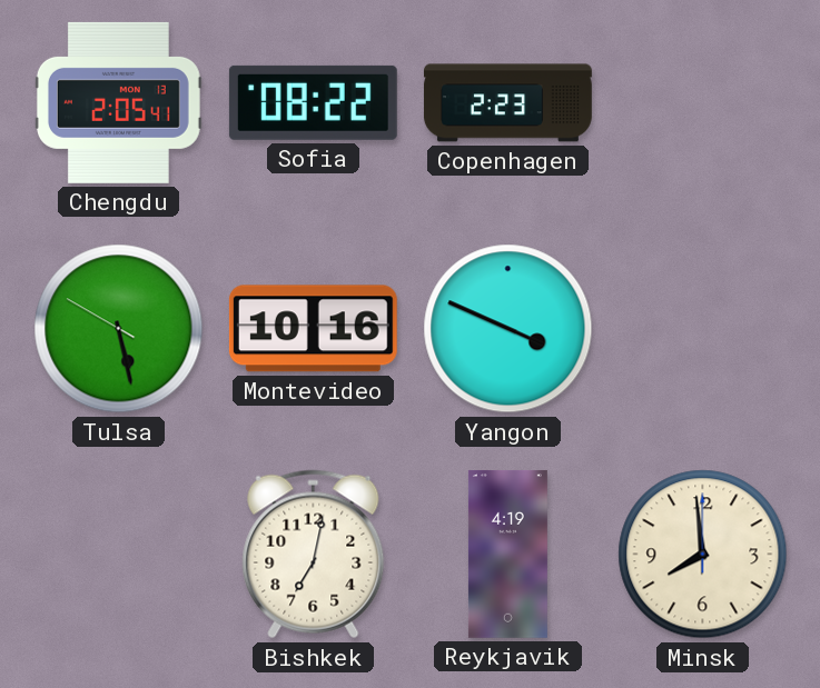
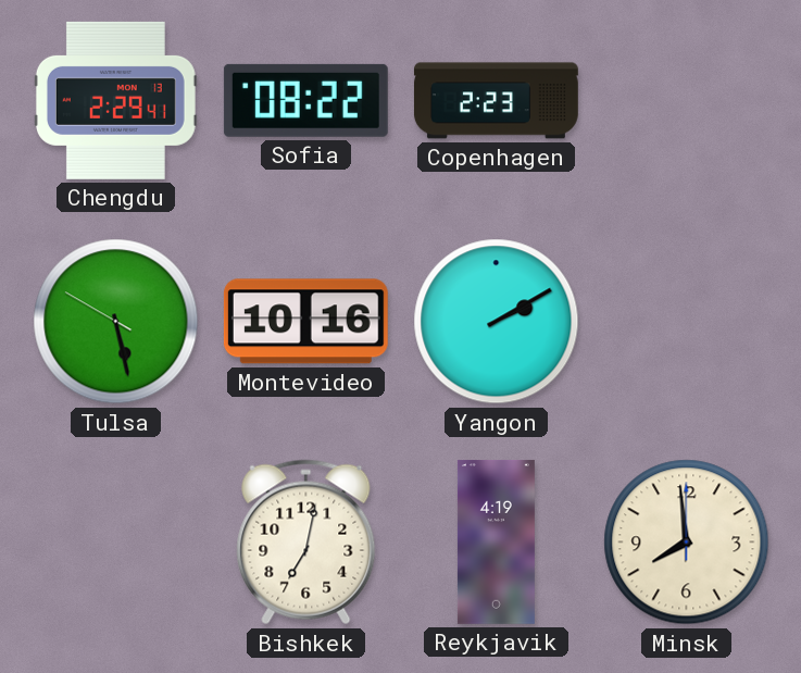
Chengdu: 2:05 -> 2:29 (115, 100)
Yangon: 3:49 -> 2:10 (497, 322)
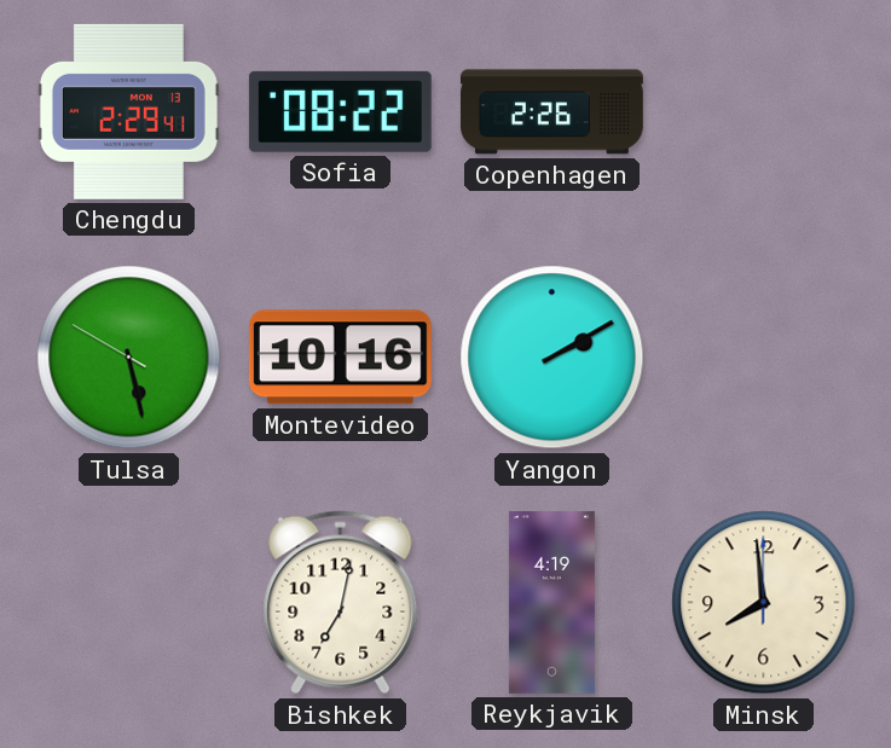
Copenhagen: 2:23 -> 2:26 (551, 112)
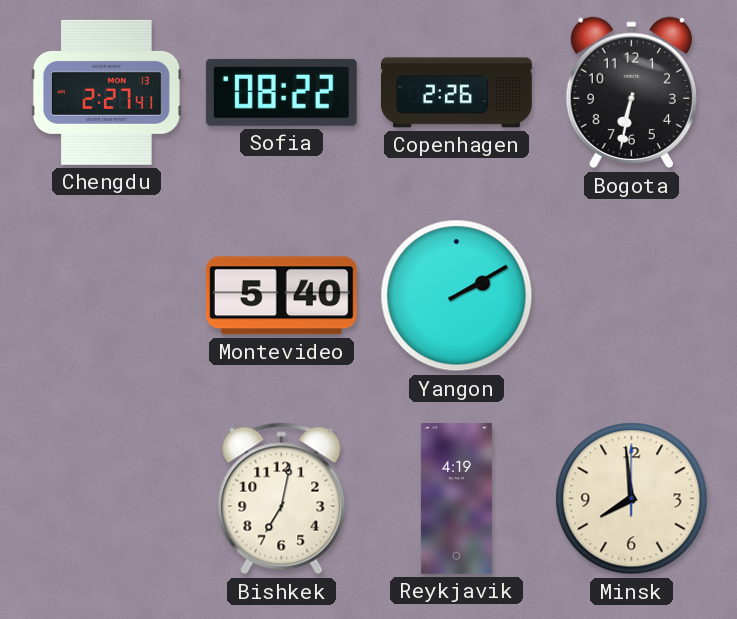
Chengdu: 2:29 -> 2:27 (106, 92)
Bogota: none -> 6:32 (631, 93)
Tulsa: 5:27 -> none (129, 358)
Montevideo: 10:16 -> 5:40 (281, 296)
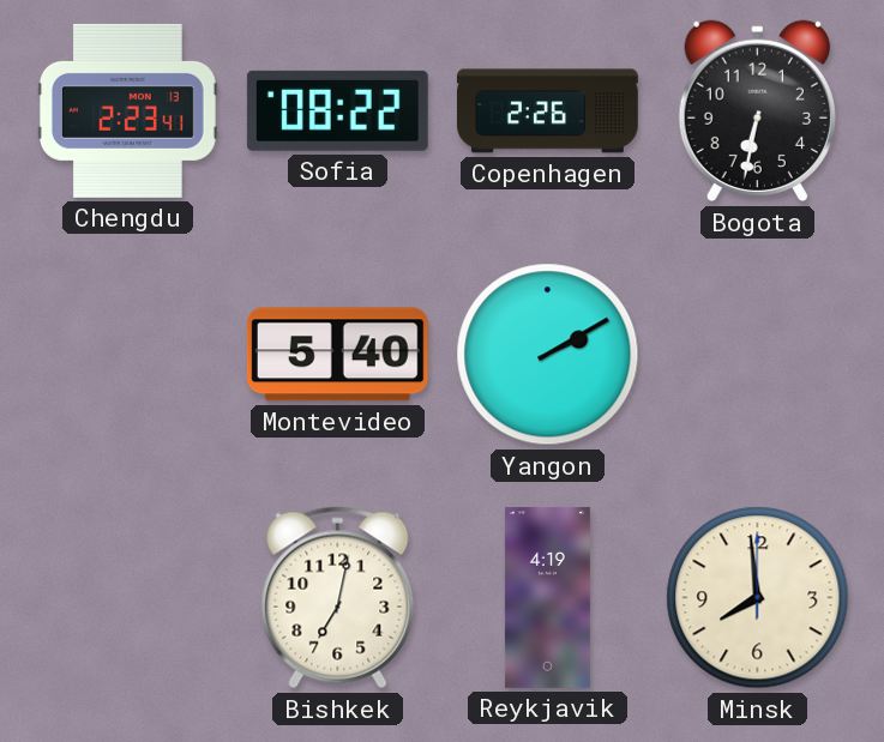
Chengdu: 2:27 -> 2:23 (127, 110)
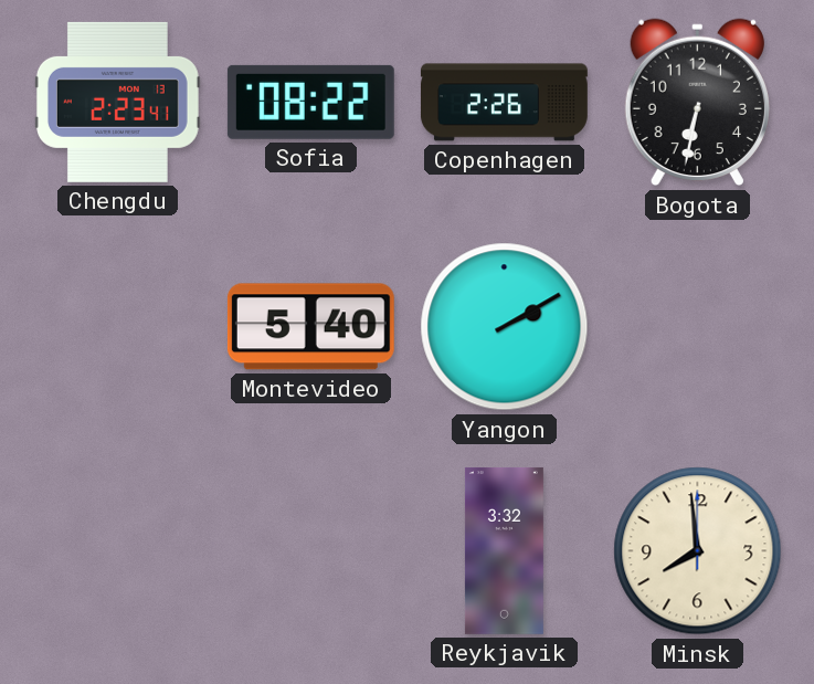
Bishkek: 7:02 -> none (338, 598)
Reykjavik: 4:19 -> 3:32 (504, 550)
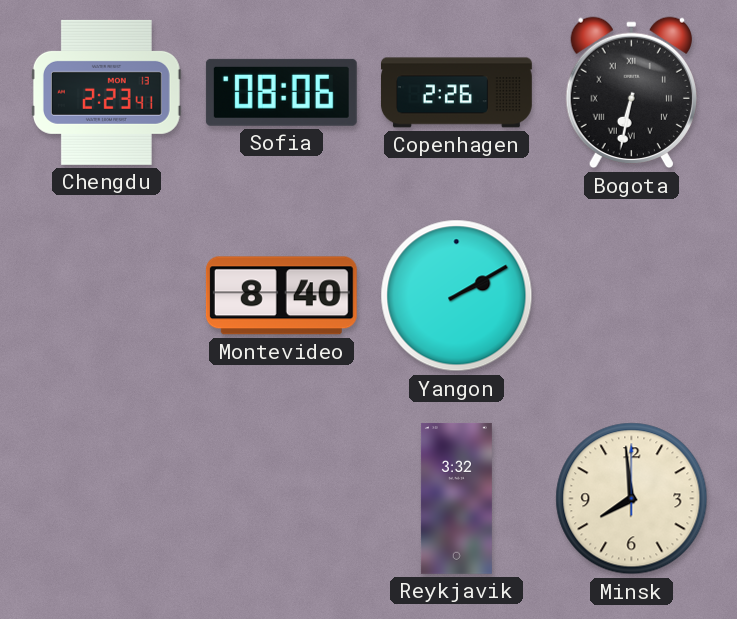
Sofia: 08:22 -> 08:06 (281, 92)
Bogota numerals: Arabic -> Roman (631, 93)
Montevideo: 5:40 -> 8:40 (281, 296)
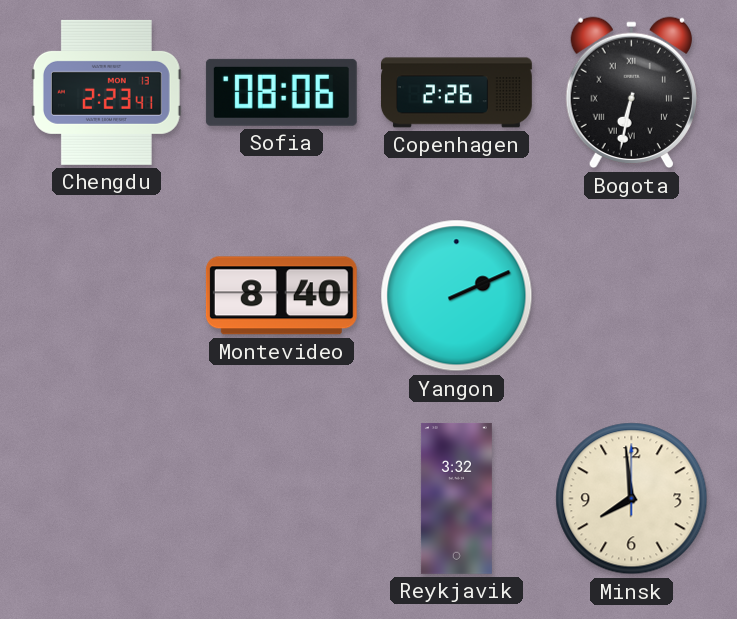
Yangon: 2:10 -> 2:11 (457, 296)
